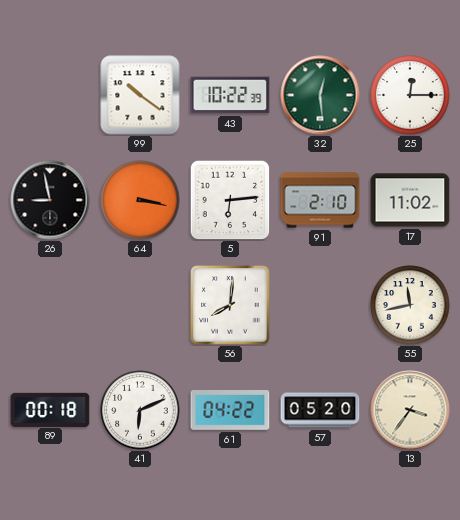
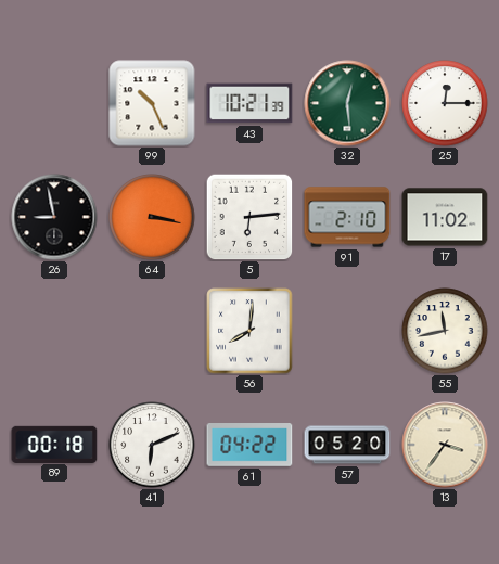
99: 10:21 -> 10:26 (152, 103)
43: 10:22 -> 10:21 (250, 103)
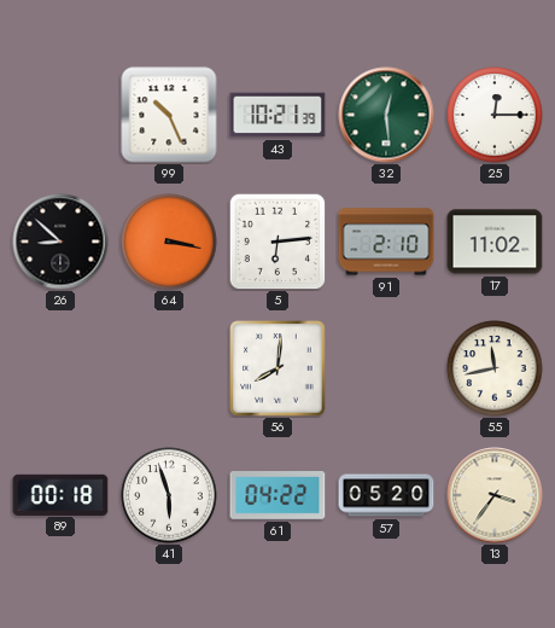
26: 8:58 -> 8:52 (60, 242)
41: 6:11 -> 5:57 (169, 495)
